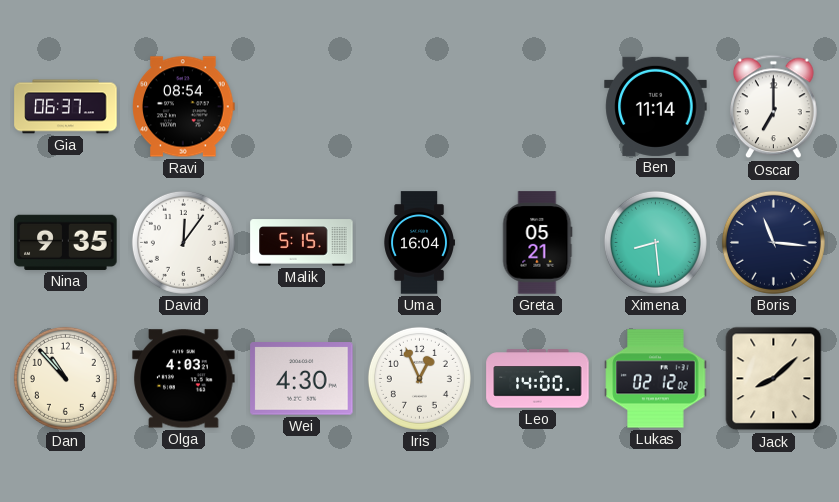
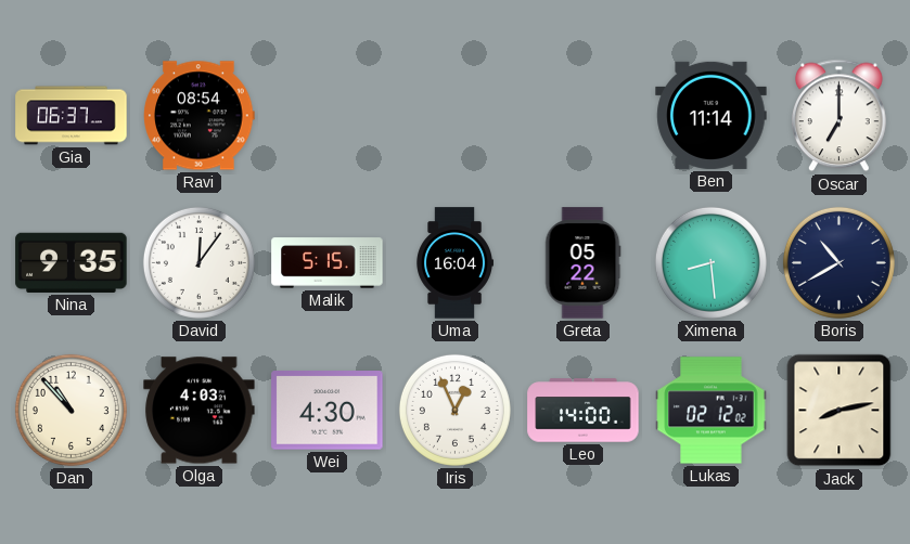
Greta: 05:21 -> 05:22 (582, 263)
Boris: 11:16 -> 10:40 (838, 262)
Jack: 8:08 -> 8:13 (839, 411)
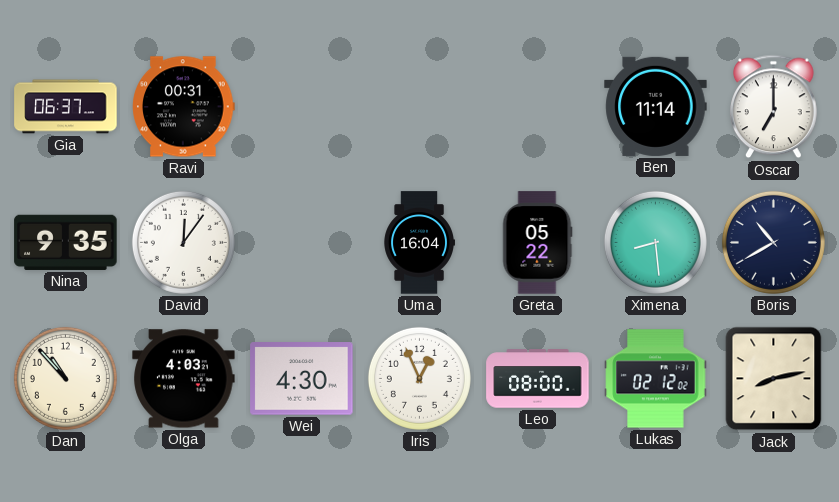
Ravi: 08:54 -> 00:31 (184, 107)
Malik: 5:15 -> none (328, 263)
Leo: 14:00 -> 08:00 (538, 379)
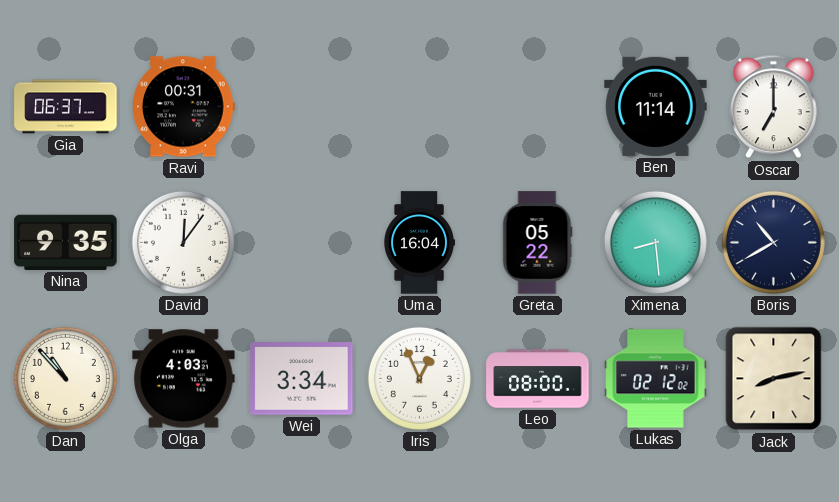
Wei: 4:30 -> 3:34 (302, 379)
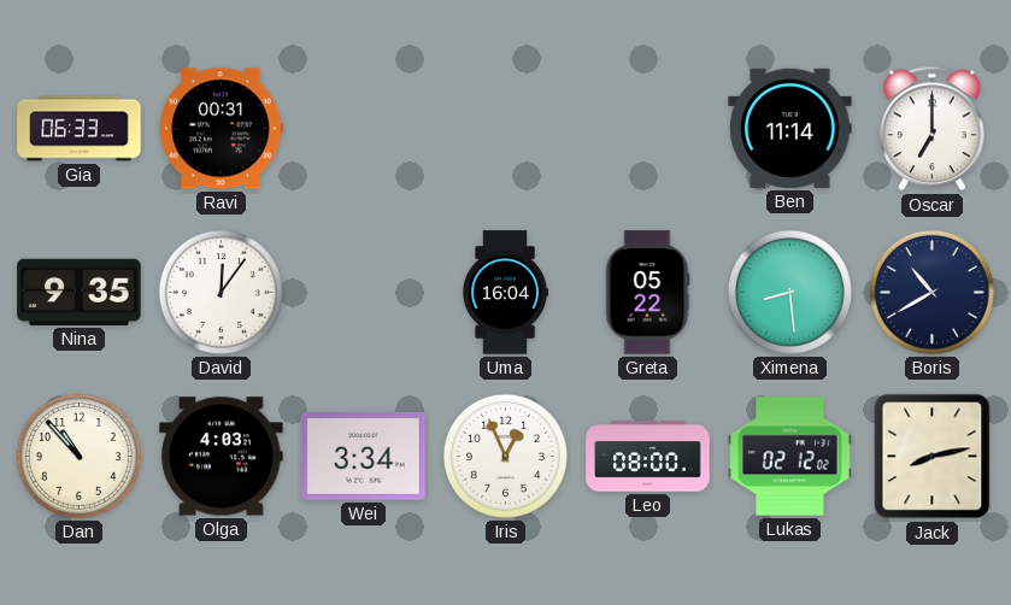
Gia: 06:37 -> 06:33 (80, 129)
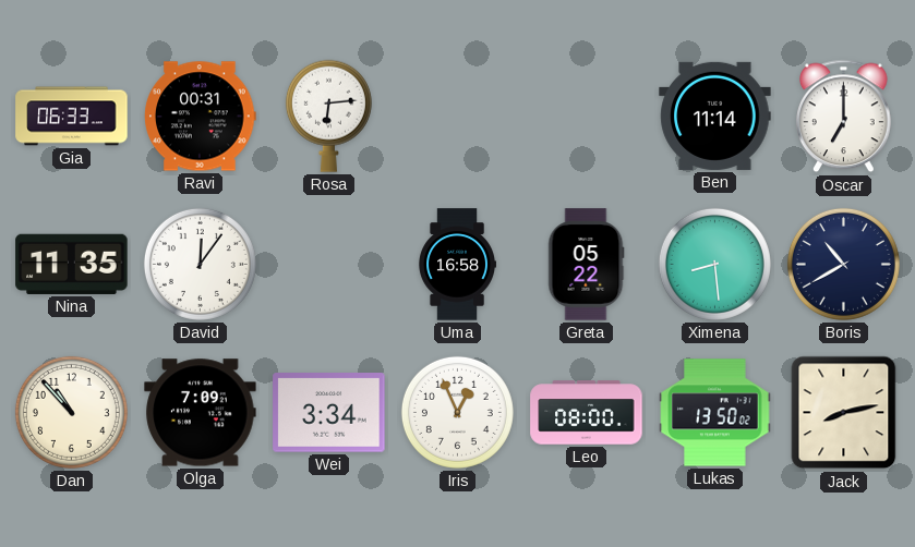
Rosa: none -> 6:14 (328, 116)
Nina: 9:35 -> 11:35 (72, 264)
Uma: 16:04 -> 16:58 (457, 265)
Olga: 4:03 -> 7:09 (201, 413)
Lukas: 02:12 -> 13:50 (715, 413)
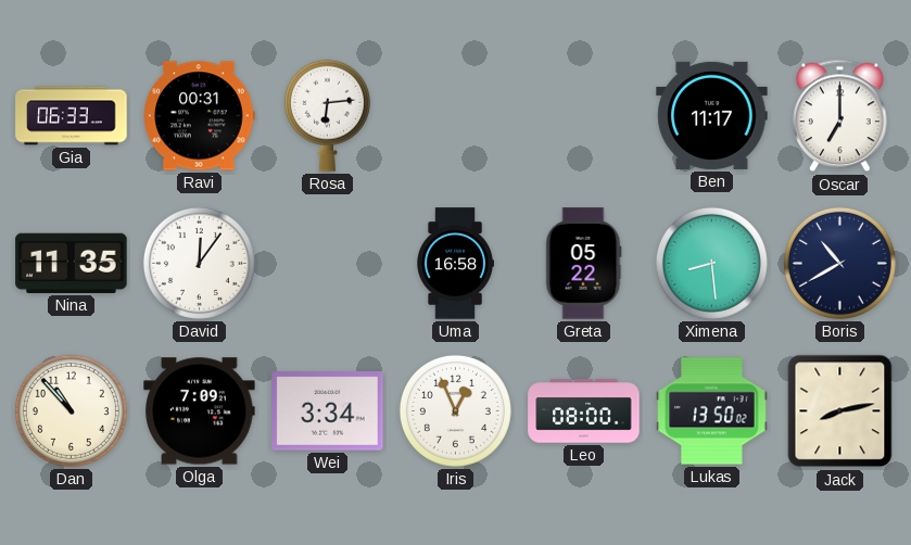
Ben: 11:14 -> 11:17 (712, 115)
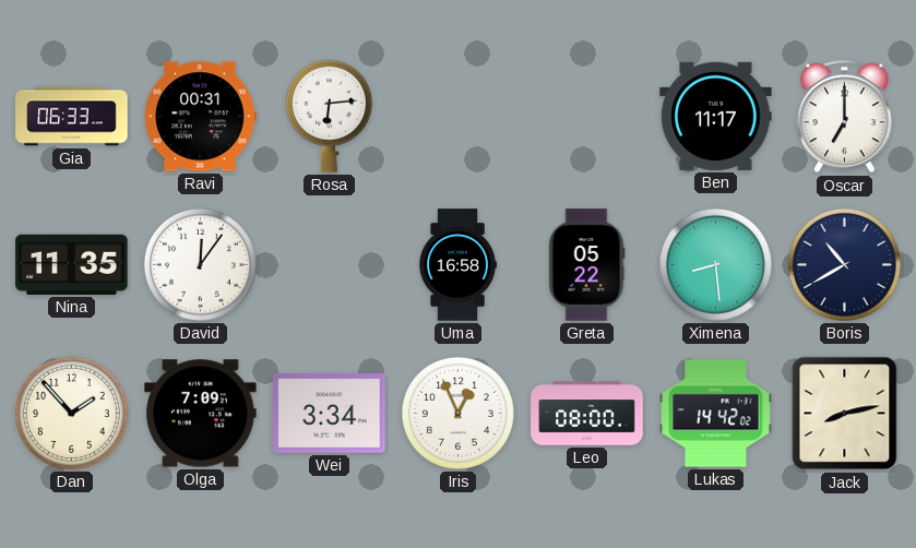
Dan: 10:53 -> 1:53 (71, 413)
Lukas: 13:50 -> 14:42 (716, 414)
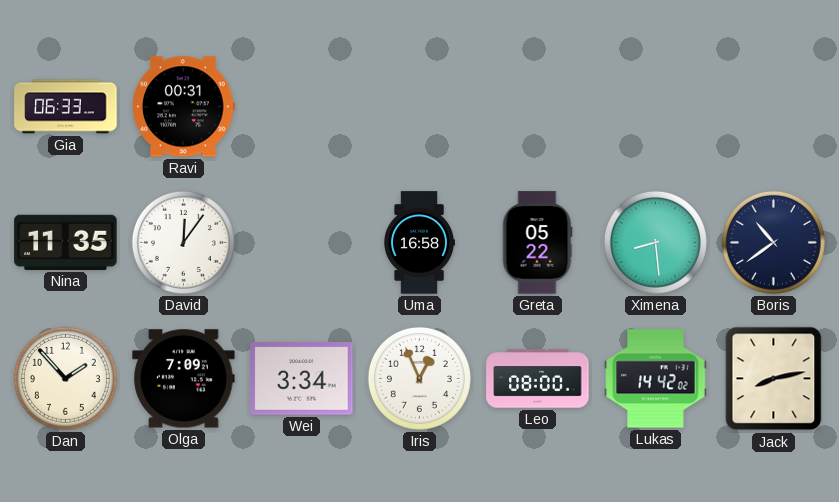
Rosa: 6:14 -> none (329, 116)
Ben: 11:17 -> none (716, 116)
Oscar: 7:00 -> none (845, 117)
Boris: 10:40 -> 10:39 (773, 242)
